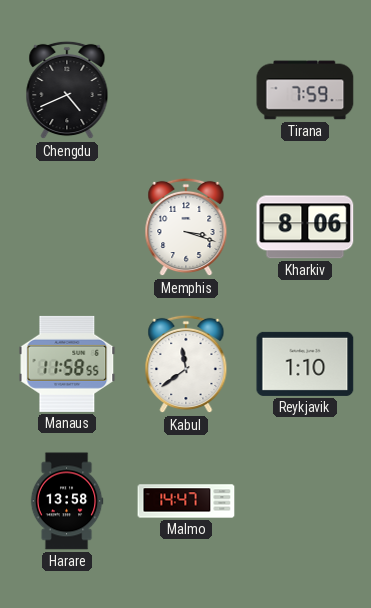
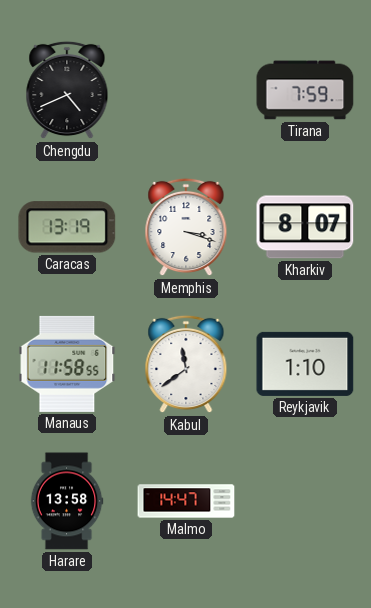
Caracas: none -> 13:19 (67, 227)
Kharkiv: 8:06 -> 8:07 (305, 227)
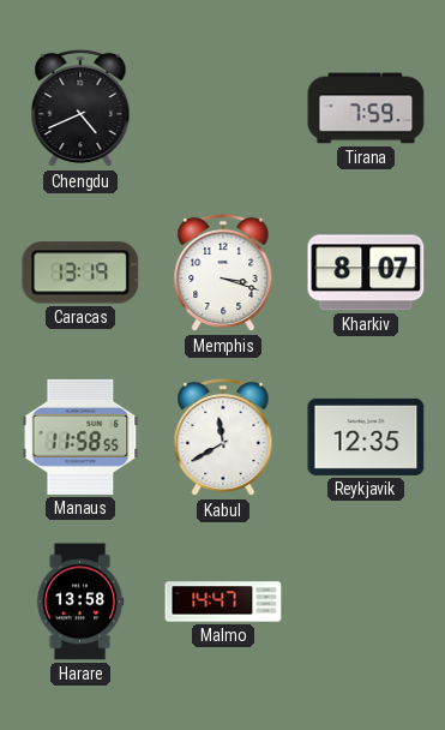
Kabul: 11:39 -> 11:40 (223, 437)
Reykjavik: 1:10 -> 12:35 (366, 437)
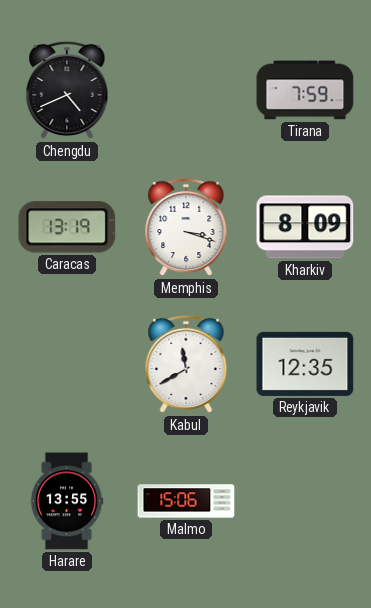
Kharkiv: 8:07 -> 8:09 (305, 227)
Manaus: 11:58 -> none (80, 437)
Harare: 13:58 -> 13:55 (67, 501)
Malmo: 14:47 -> 15:06 (186, 501)
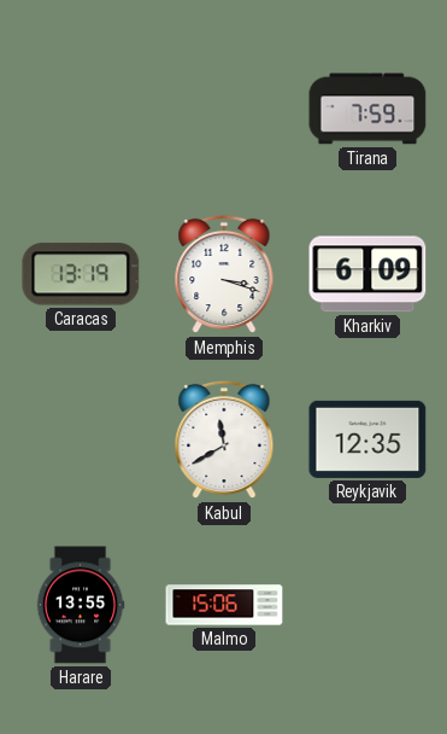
Chengdu: 4:41 -> none (67, 90)
Kharkiv: 8:09 -> 6:09 (367, 274)
